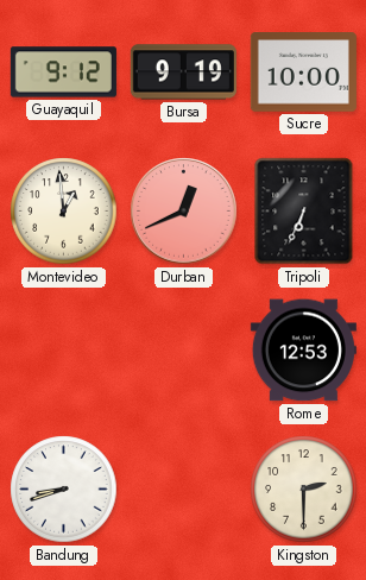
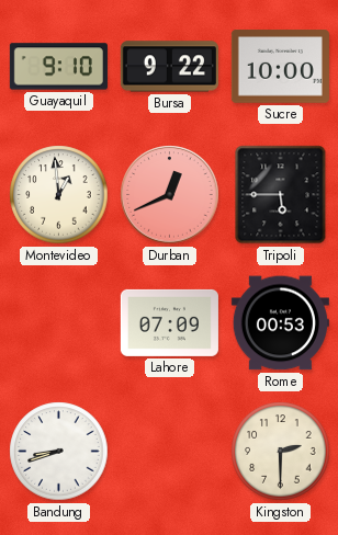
Guayaquil: 9:12 -> 9:10 (58, 67)
Bursa: 9:19 -> 9:22 (169, 67)
Tripoli: 6:34 -> 5:45 (281, 195)
Lahore: none -> 07:09 (169, 322)
Rome: 12:53 -> 00:53 (280, 323)
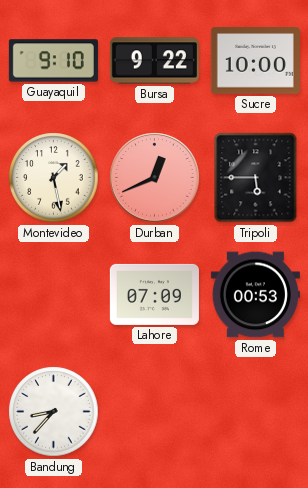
Montevideo: 12:59 -> 1:28 (54, 178)
Bandung: 8:42 -> 8:37 (54, 412)
Kingston: 2:30 -> none (281, 452)
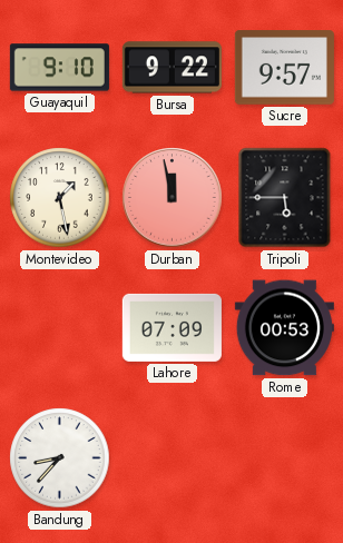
Sucre: 10:00 -> 9:57 (284, 68)
Durban: 12:41 -> 11:58 (173, 198)
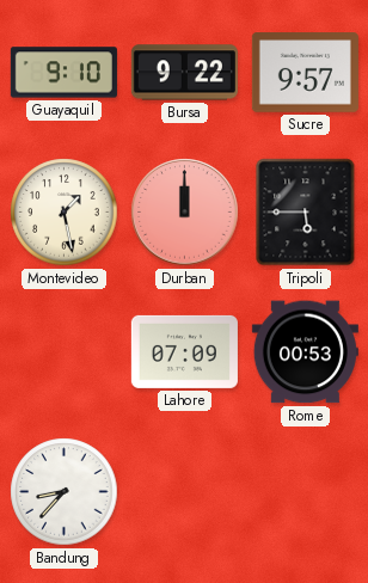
Durban: 11:58 -> 12:00 (185, 213)
